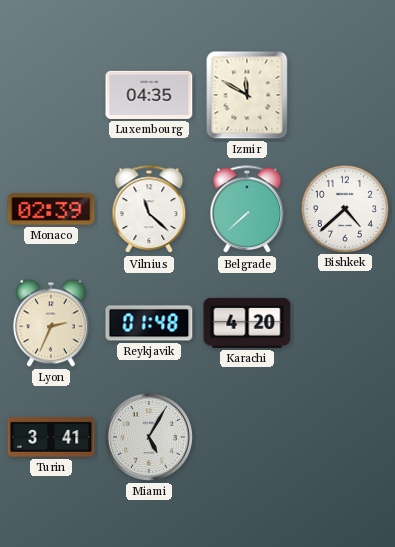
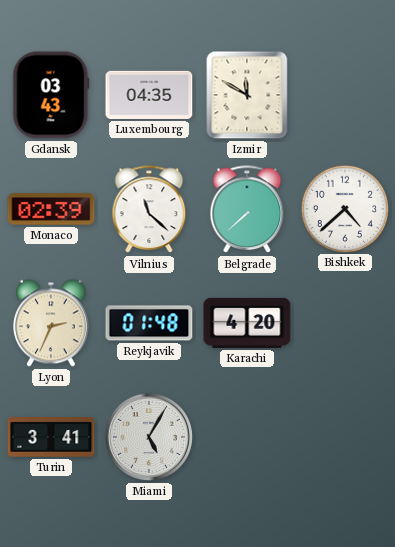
Gdansk: none -> 03:43 (51, 95)
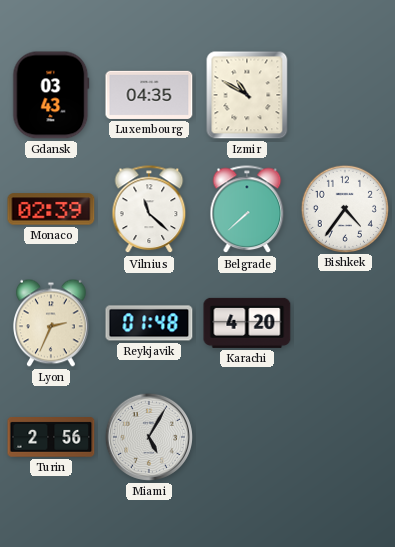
Izmir: 11:50 -> 10:50 (247, 95)
Bishkek: 4:38 -> 4:36 (344, 208)
Turin: 3:41 -> 2:56 (51, 438)
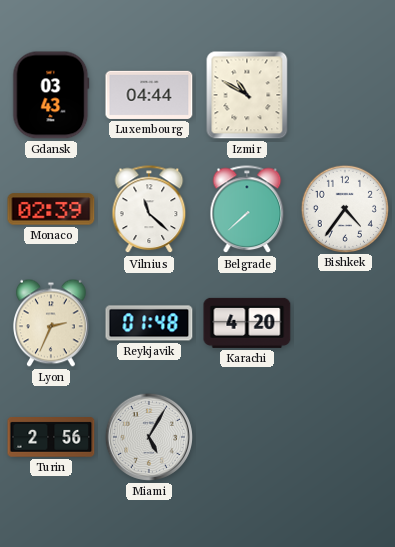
Luxembourg: 04:35 -> 04:44 (149, 95)
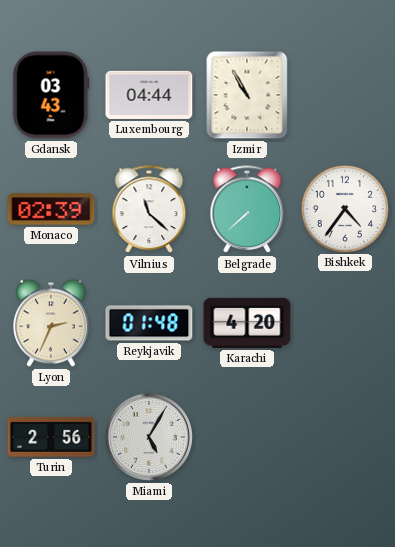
Izmir: 10:50 -> 10:55 (247, 95)
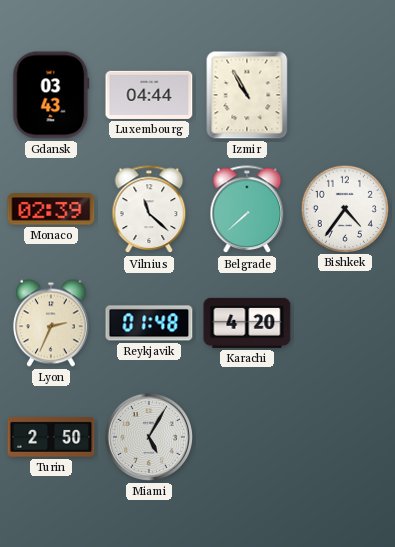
Turin: 2:56 -> 2:50 (51, 438)
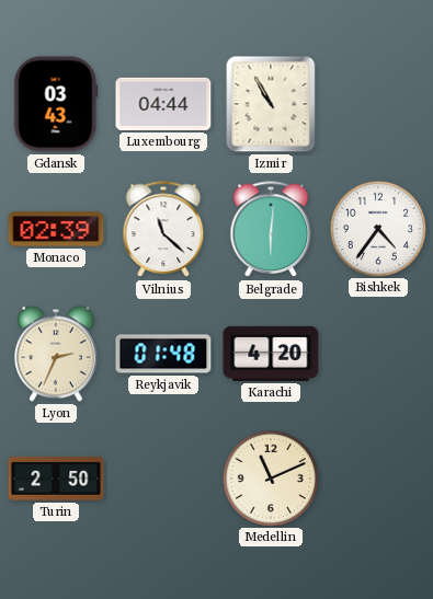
Belgrade: 7:38 -> 6:01 (271, 230)
Miami: 5:05 -> none (149, 437)
Medellin: none -> 11:11 (270, 477)
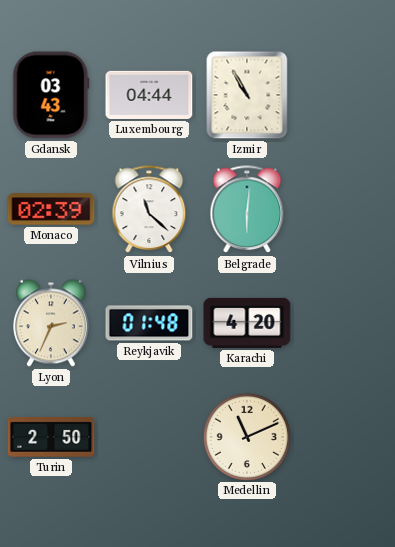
Bishkek: 4:36 -> none (377, 228)
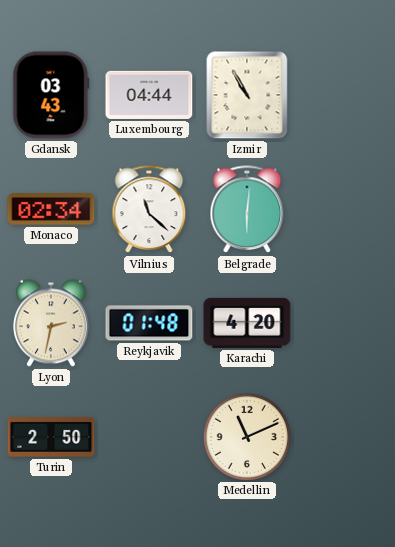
Monaco: 02:39 -> 02:34 (51, 209)
Lyon: 2:34 -> 2:32 (52, 323)
